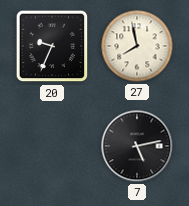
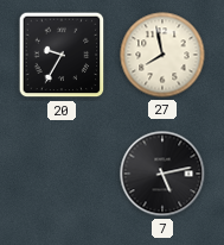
20: 9:34 -> 9:35 (62, 55)
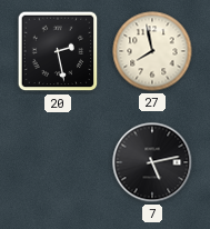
20: 9:35 -> 2:28 (58, 51)
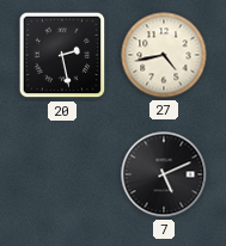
27: 7:58 -> 4:43 (164, 55)
7: 5:13 -> 5:11 (164, 174)
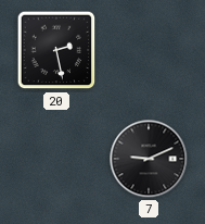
27: 4:43 -> none (164, 55)
7: 5:11 -> 9:11 (149, 159)
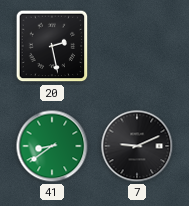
41: none -> 8:39 (52, 146)
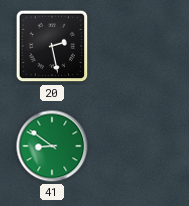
41: 8:39 -> 8:51 (52, 146)
7: 9:11 -> none (137, 146)
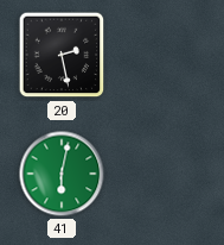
41: 8:51 -> 6:02 (62, 174)
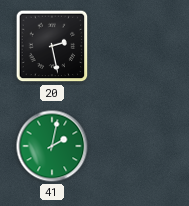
41: 6:02 -> 2:02 (52, 146)
